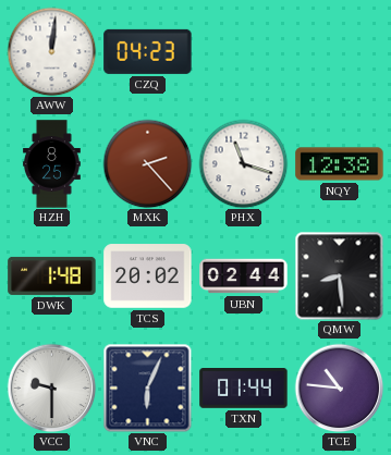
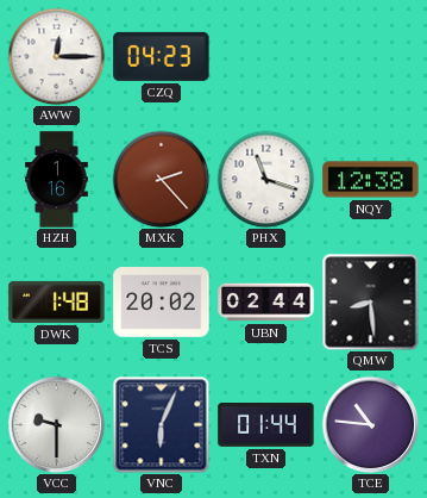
AWW: 12:01 -> 12:15 (56, 56)
HZH: 8:25 -> 1:16 (57, 180)
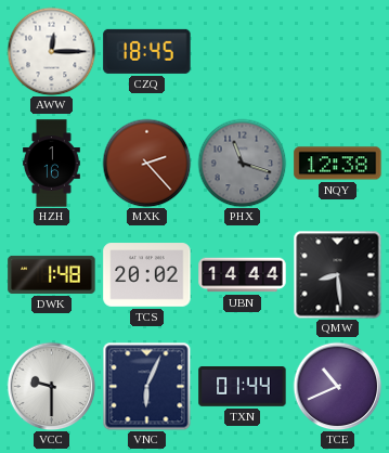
CZQ: 04:23 -> 18:45 (147, 51)
PHX dial: white -> grey (242, 163)
UBN: 02:44 -> 14:44 (243, 275)
TCE: 10:46 -> 10:41 (337, 386)
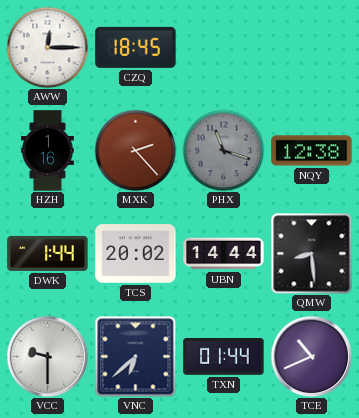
DWK: 1:48 -> 1:44 (48, 253)
VNC: 6:04 -> 6:38 (135, 356)
